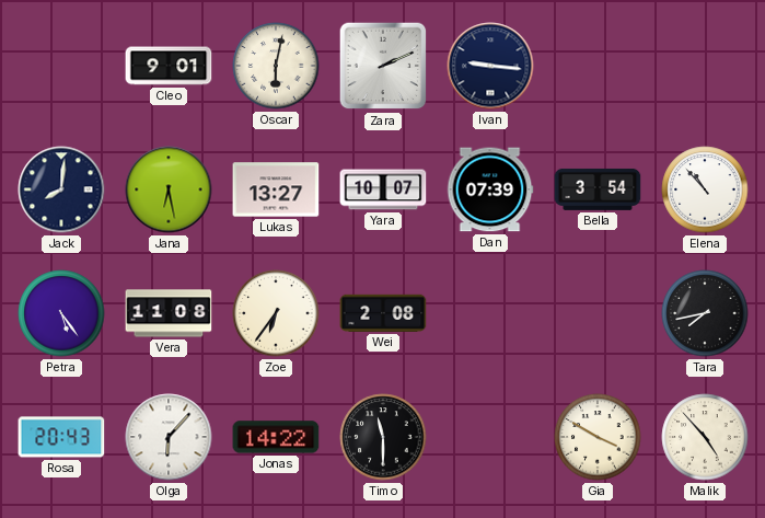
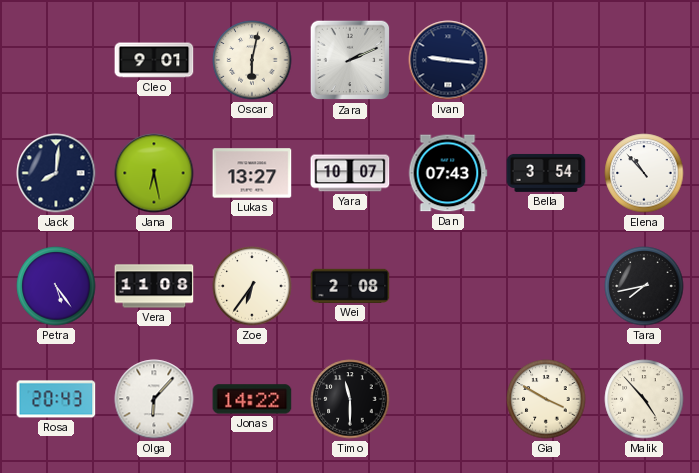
Dan: 07:39 -> 07:43 (448, 173)
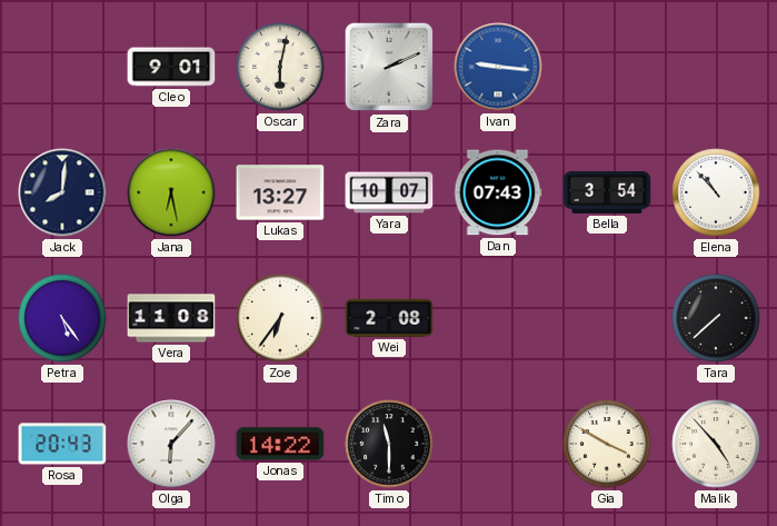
Ivan dial: navy -> blue (498, 67)
Tara: 7:43 -> 7:38 (716, 318)
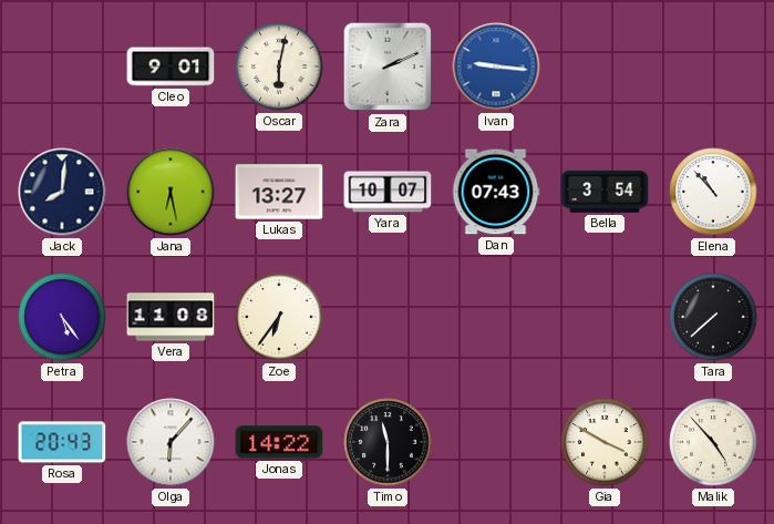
Wei: 2:08 -> none (389, 318)
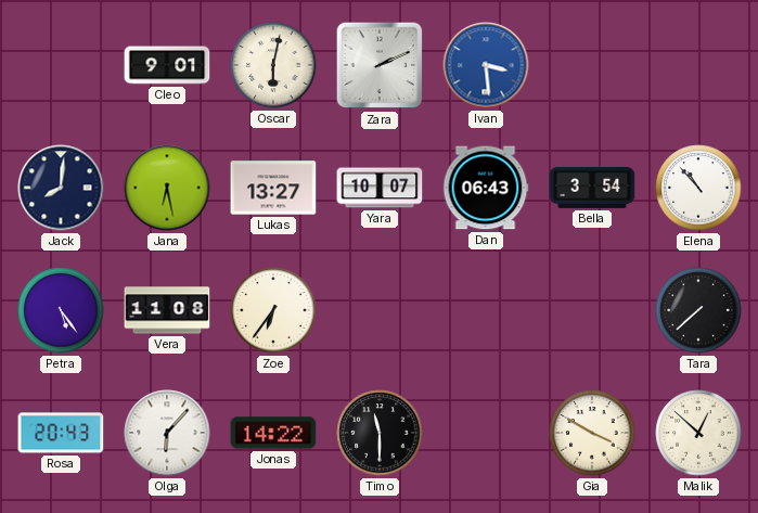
Ivan: 9:16 -> 3:29 (486, 65)
Dan: 07:43 -> 06:43 (486, 188)
Malik: 4:53 -> 12:52 (698, 433)
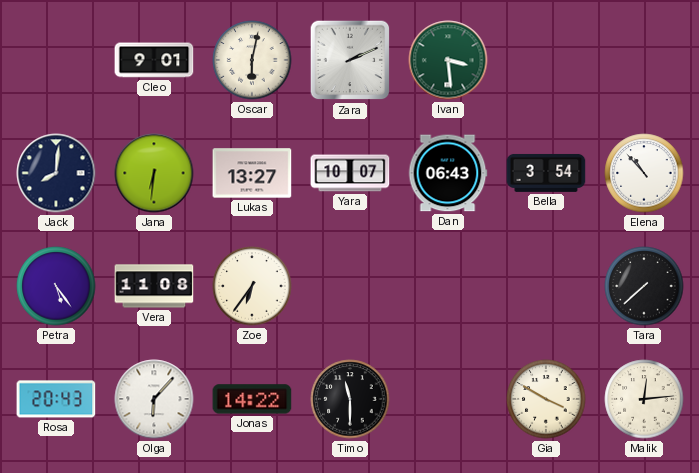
Ivan dial: blue -> green (448, 60)
Jana: 6:28 -> 6:31 (154, 173)
Malik: 12:52 -> 12:14 (644, 399)
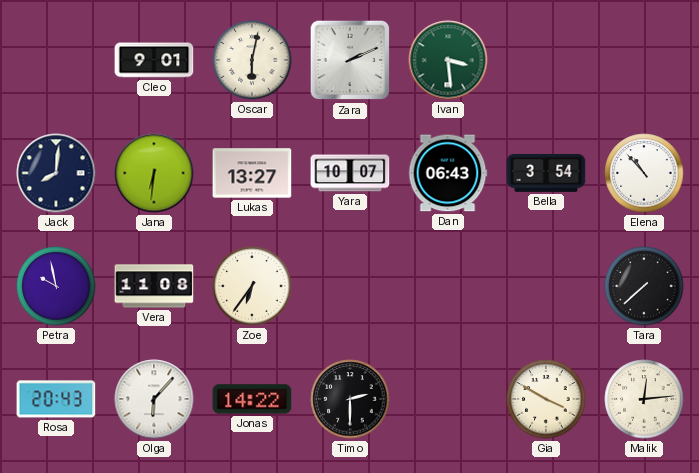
Petra: 5:24 -> 9:58 (56, 286)
Timo: 11:30 -> 2:30 (350, 399)
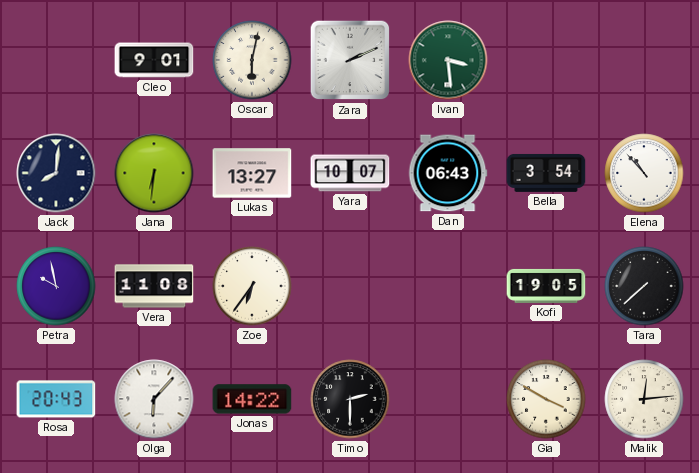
Kofi: none -> 19:05 (546, 286)
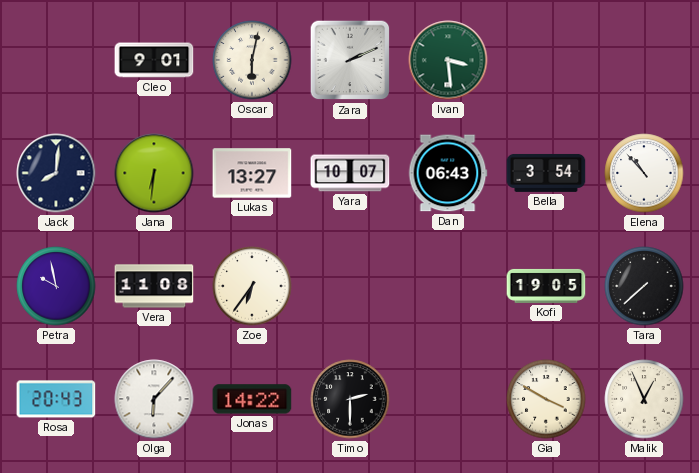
Malik: 12:14 -> 12:56 (644, 399)
